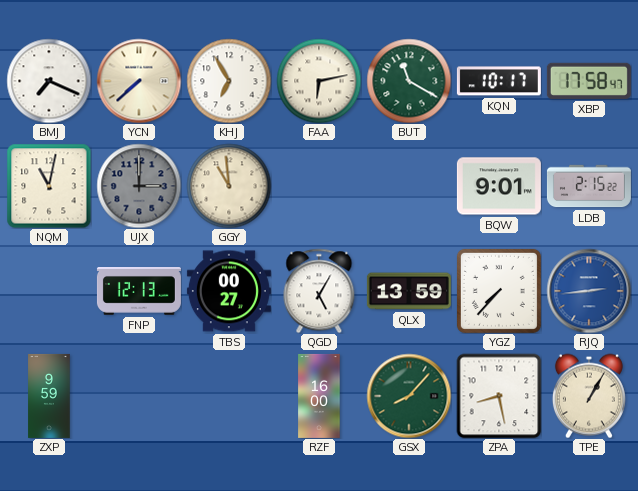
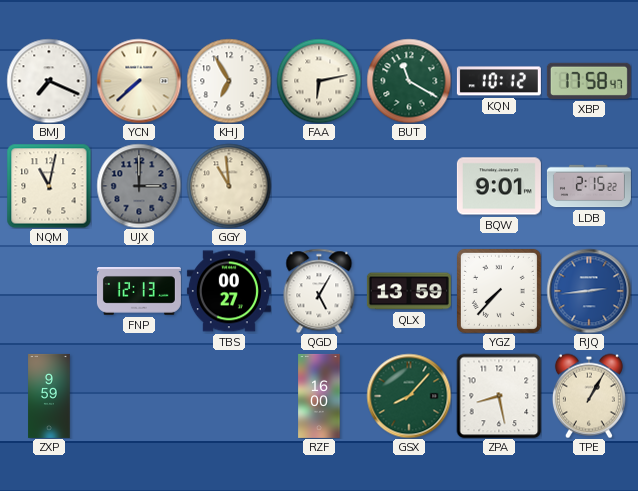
KQN: 10:17 -> 10:12 (499, 81)
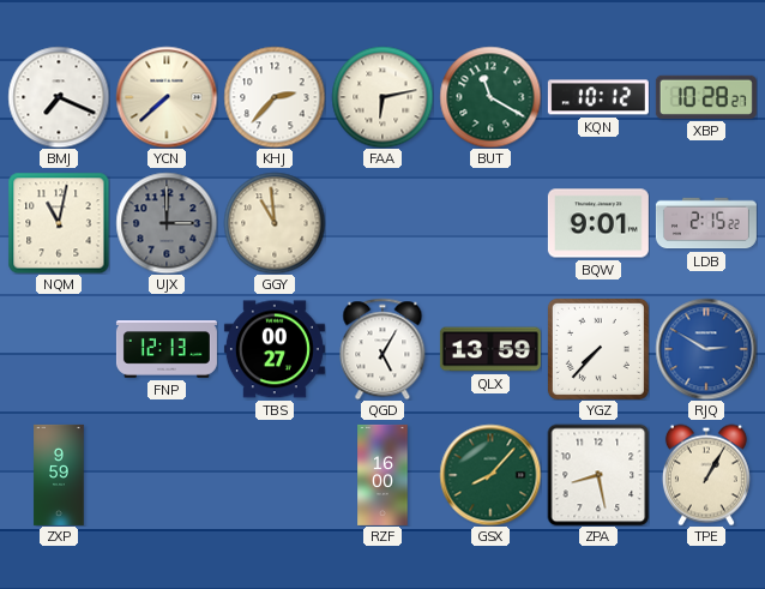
KHJ: 6:55 -> 2:37 (275, 97)
XBP: 17:58 -> 10:28 (706, 97)
RJQ: 2:44 -> 2:50 (706, 349)
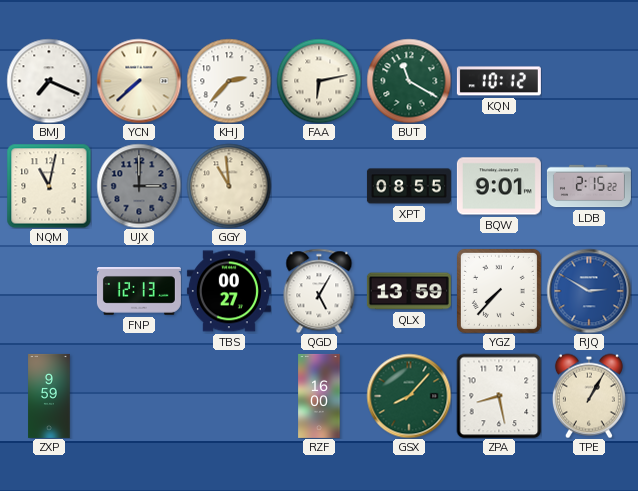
XBP: 10:28 -> none (706, 97)
XPT: none -> 08:55 (409, 186)
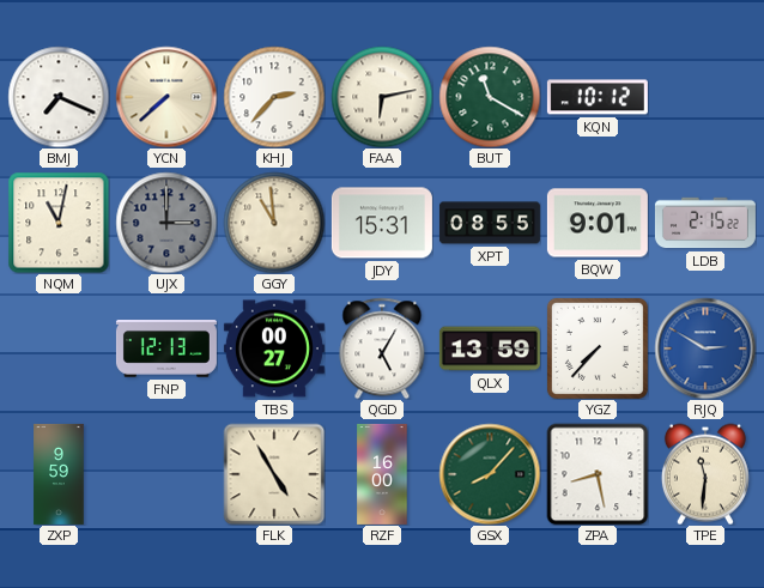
JDY: none -> 15:31 (382, 223)
FLK: none -> 4:55 (274, 474)
TPE: 1:05 -> 11:31 (705, 474)
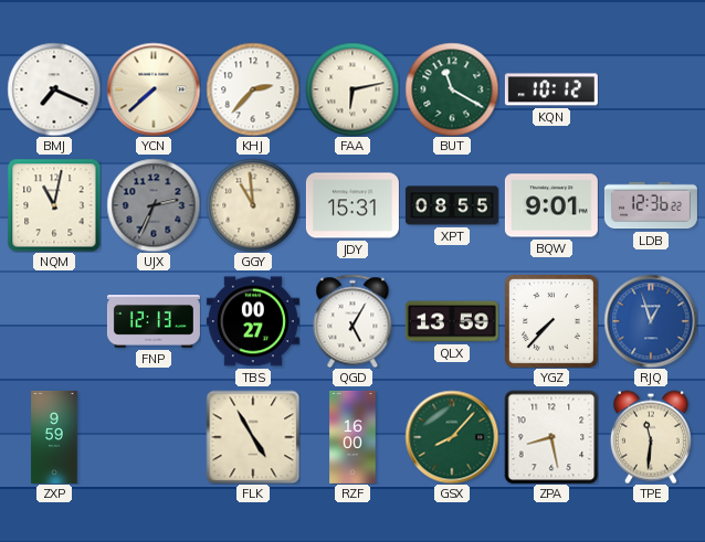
UJX: 3:00 -> 2:34 (154, 205)
LDB: 2:15 -> 12:36 (651, 205)
RJQ: 2:50 -> 12:57 (651, 321)
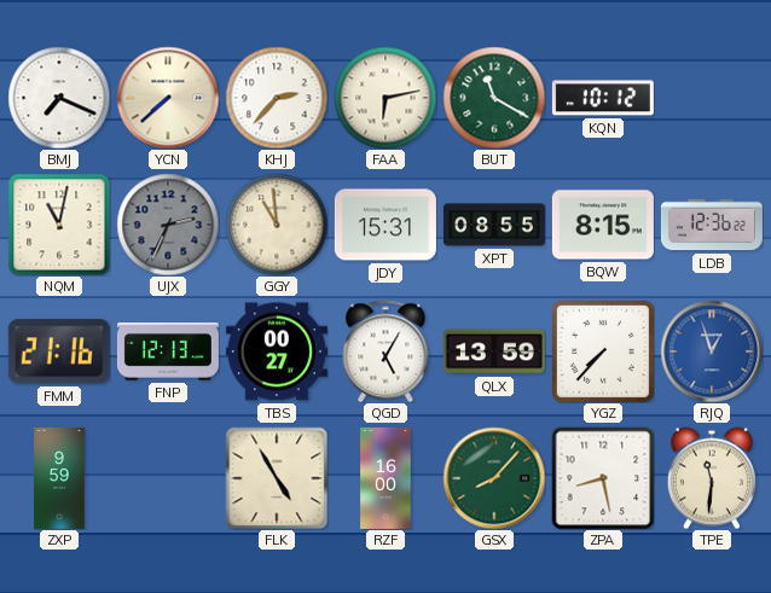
BQW: 9:01 -> 8:15 (603, 225)
FMM: none -> 21:16 (59, 351)
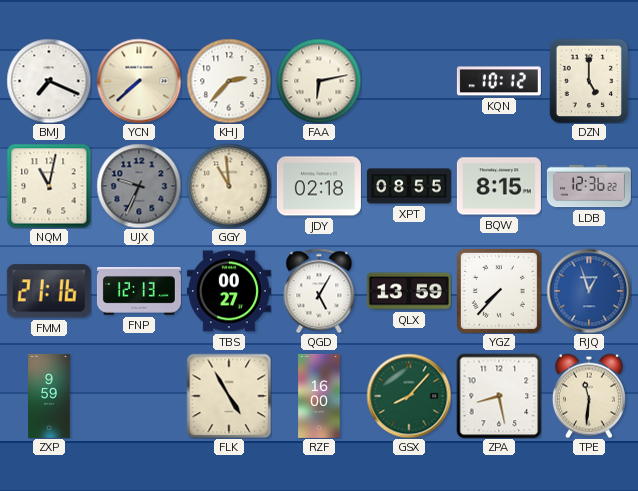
BUT: 11:20 -> none (494, 98)
DZN: none -> 5:00 (589, 81)
UJX: 2:34 -> 9:34 (139, 186)
JDY: 15:31 -> 02:18 (319, 186)
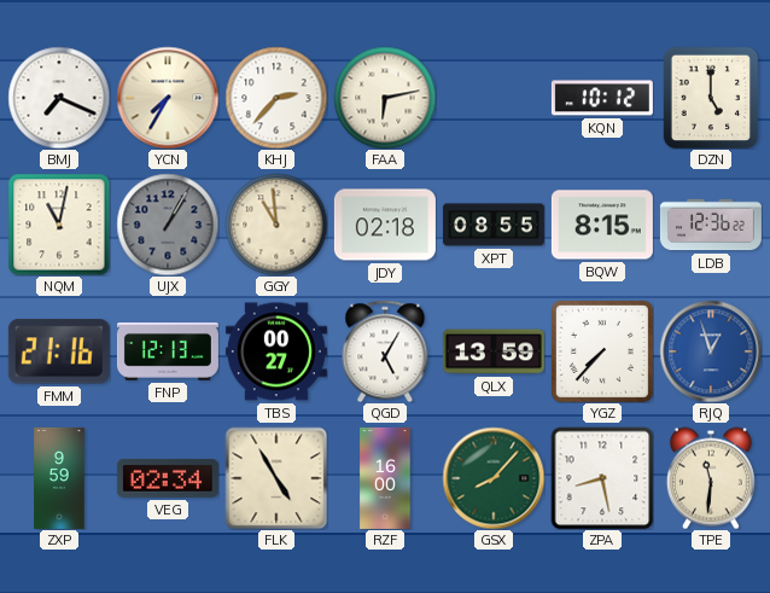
YCN: 7:38 -> 7:35 (168, 98)
UJX: 9:34 -> 1:05 (168, 225)
VEG: none -> 02:34 (168, 478)
